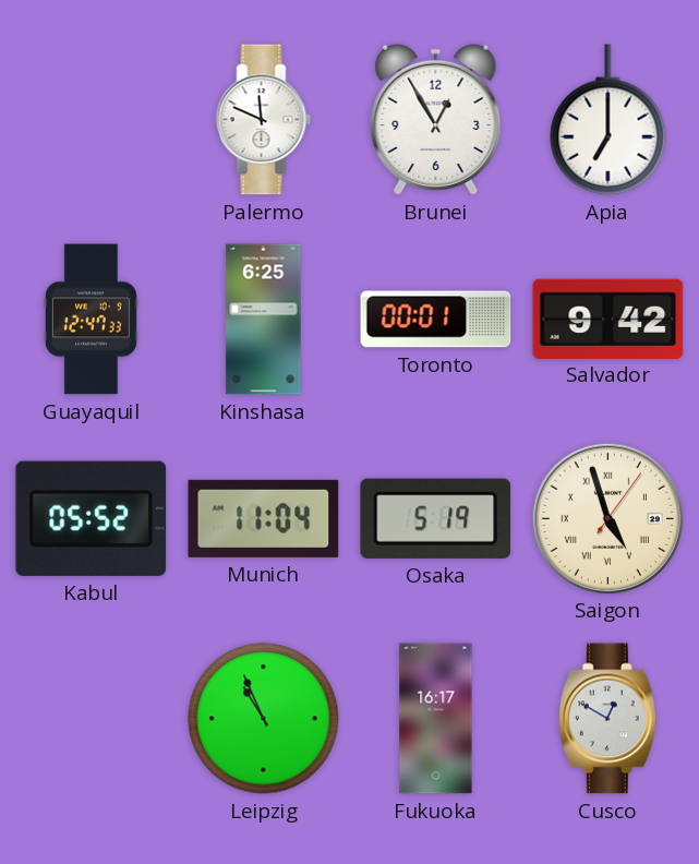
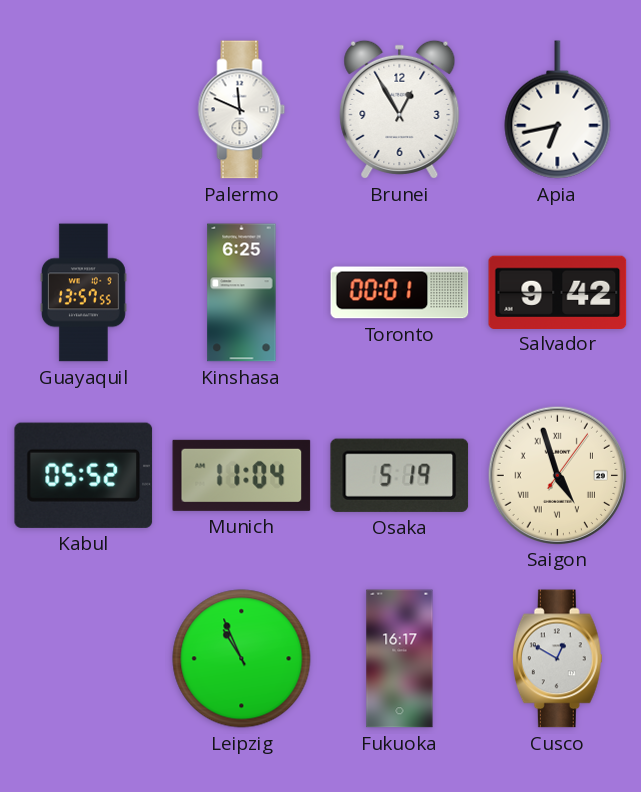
Apia: 7:00 -> 6:43 (558, 110)
Guayaquil: 12:47 -> 13:57 (83, 293)
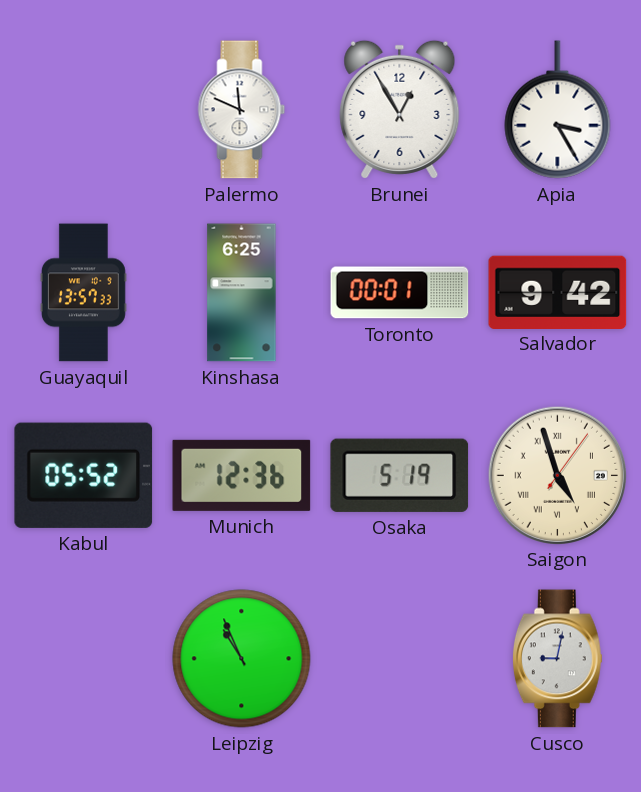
Apia: 6:43 -> 3:25 (558, 110)
Guayaquil: 13:57:55 -> 13:57:33 (83, 293)
Munich: 11:04 -> 12:36 (242, 475)
Fukuoka: 16:17 -> none (400, 659)
Cusco: 12:50 -> 9:02 (557, 659)
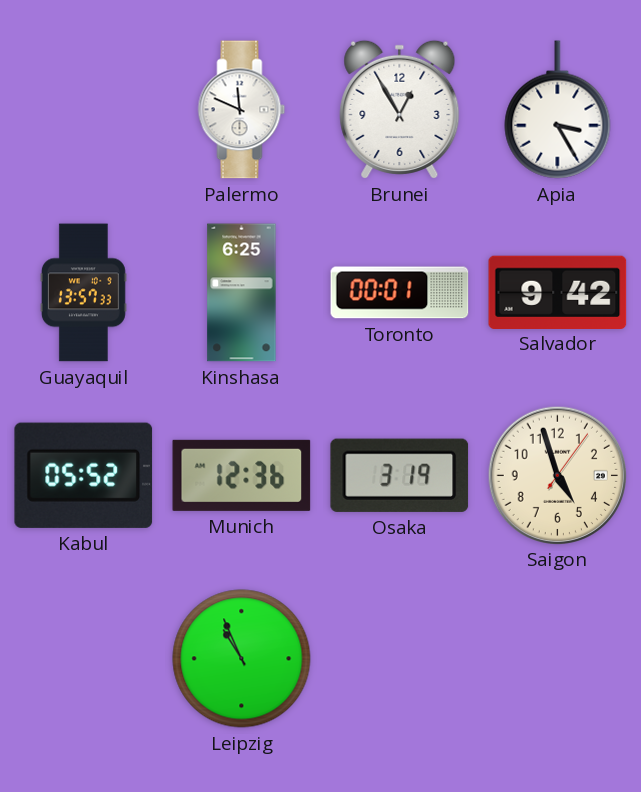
Osaka: 5:19 -> 3:19 (400, 475)
Saigon numerals: Roman -> Arabic (557, 475)
Cusco: 9:02 -> none (557, 659)
